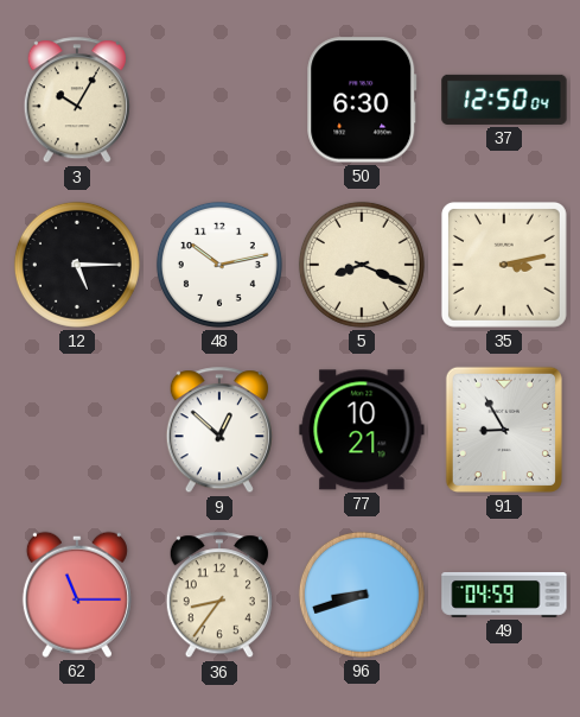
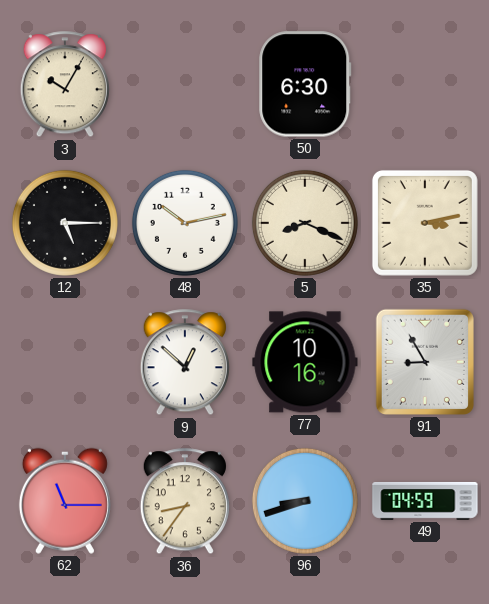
37: 12:50 -> none (504, 100)
77: 10:21 -> 10:16 (305, 362)
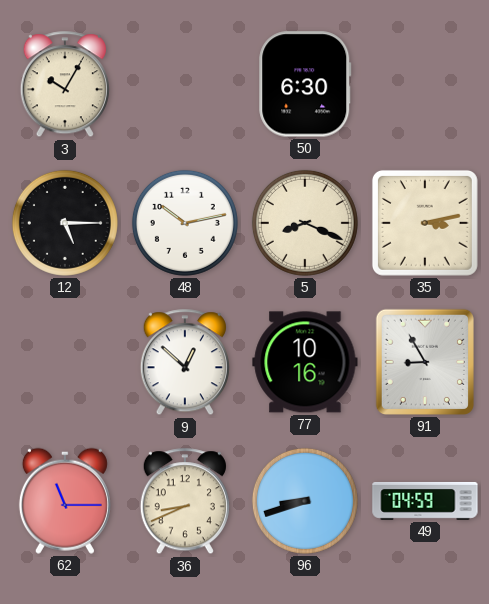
36: 8:36 -> 8:41 (185, 502)
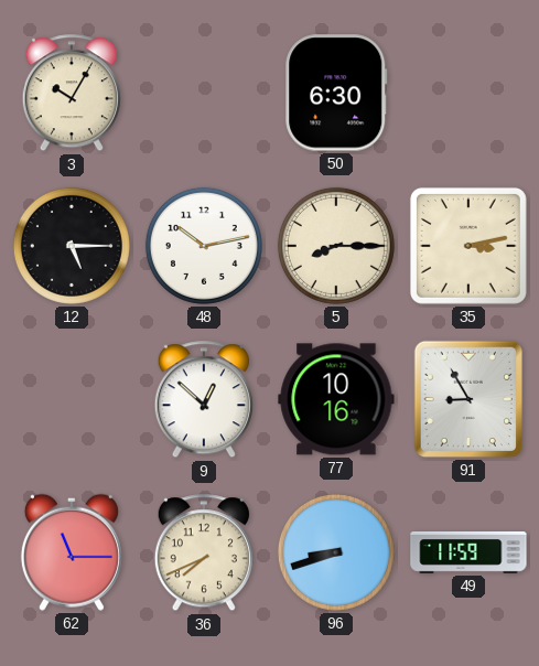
5: 8:19 -> 8:15 (336, 246)
36: 8:41 -> 7:41 (204, 554)
49: 04:59 -> 11:59 (468, 552)
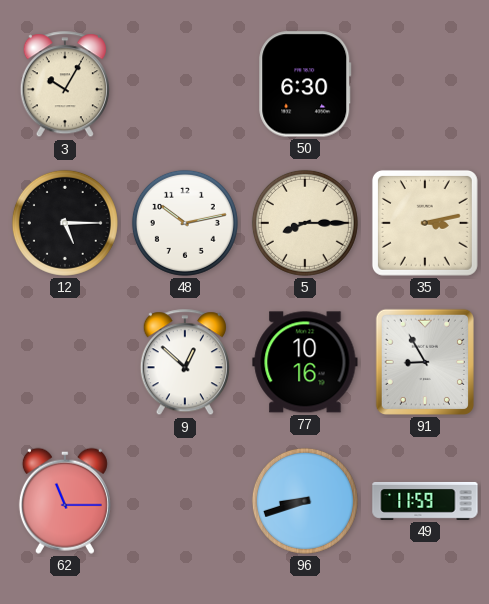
36: 7:41 -> none (204, 554)
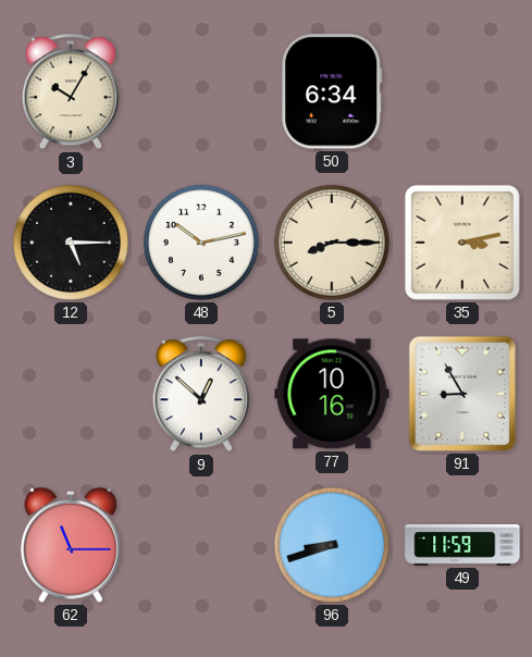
50: 6:30 -> 6:34 (332, 91)
